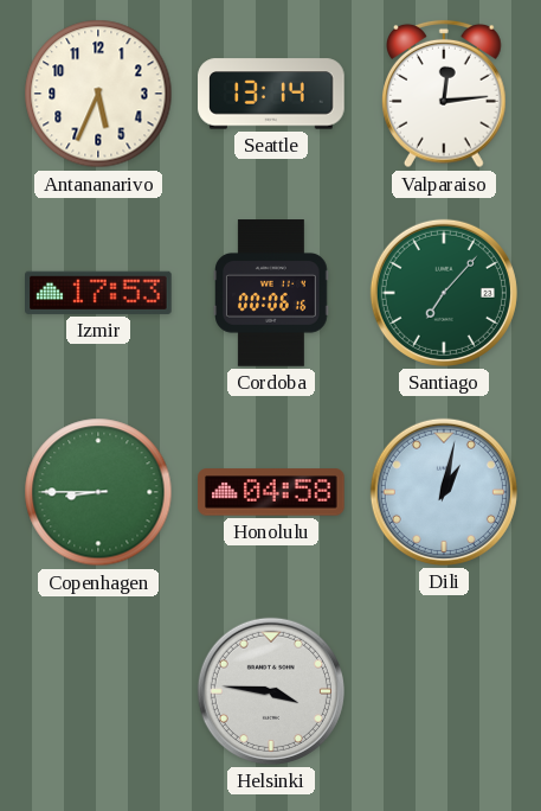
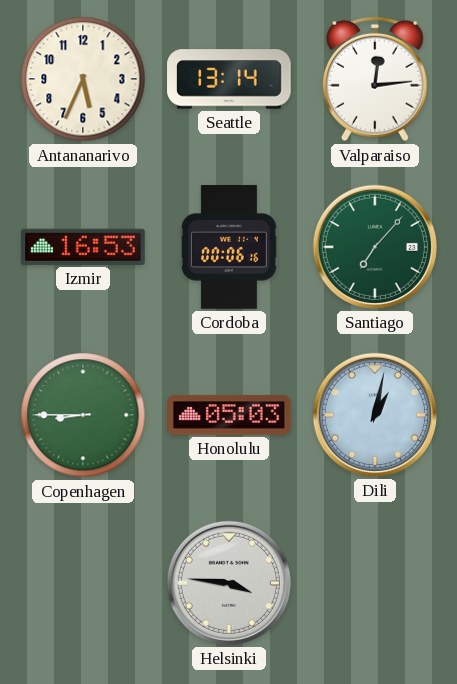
Izmir: 17:53 -> 16:53 (84, 247)
Honolulu: 04:58 -> 05:03 (229, 415)
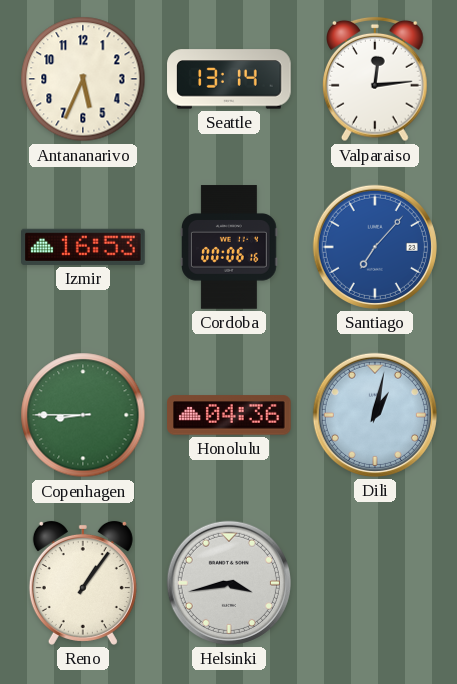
Santiago dial: green -> blue (375, 247)
Honolulu: 05:03 -> 04:36 (229, 415)
Reno: none -> 1:06 (83, 583)
Helsinki: 3:46 -> 3:43 (229, 583)
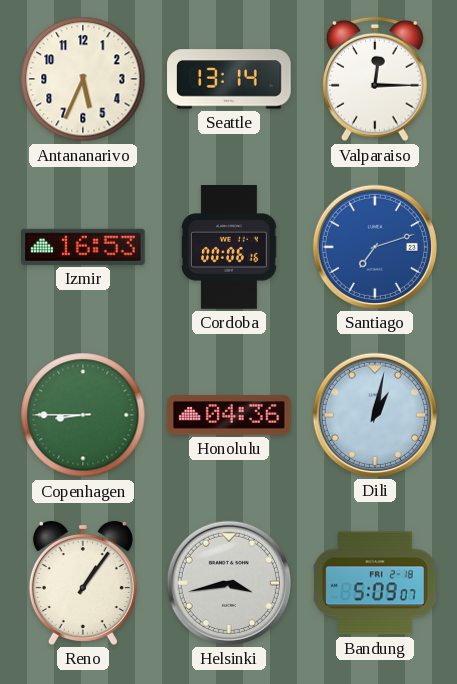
Valparaiso: 12:14 -> 12:15 (376, 79)
Santiago: 7:07 -> 7:12 (375, 247)
Bandung: none -> 5:09 (375, 583)
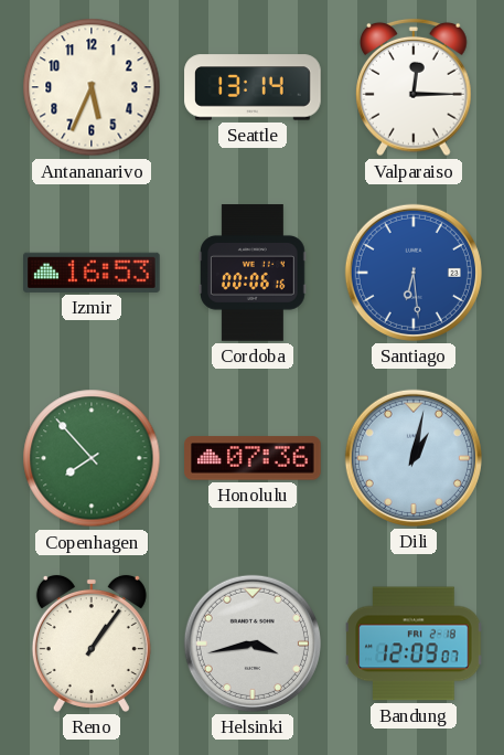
Santiago: 7:12 -> 6:29 (414, 273)
Copenhagen: 8:45 -> 7:53 (92, 458)
Honolulu: 04:36 -> 07:36 (253, 458)
Bandung: 5:09 -> 12:09 (414, 644)
